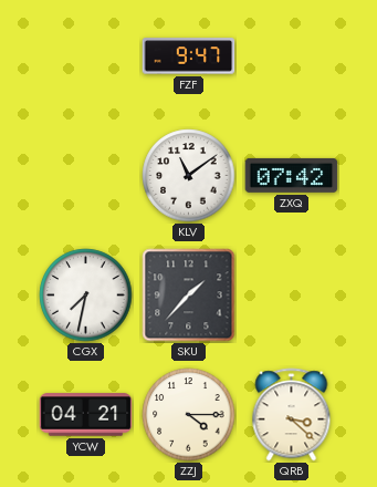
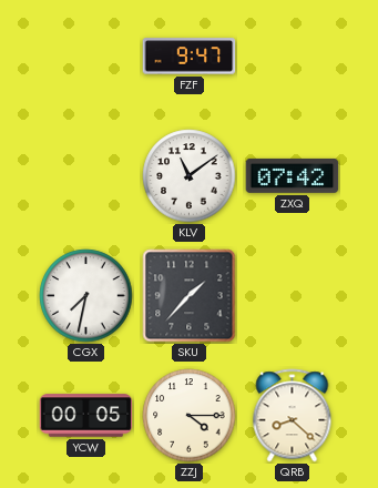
YCW: 04:21 -> 00:05 (86, 416)
QRB: 3:22 -> 8:22 (293, 416)
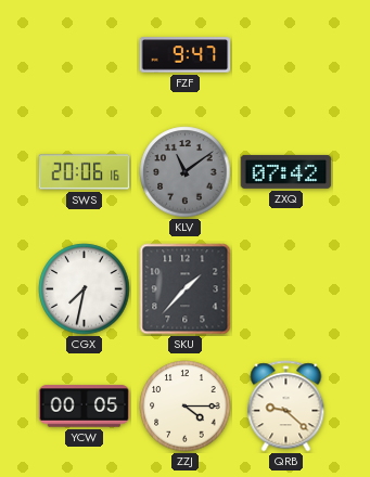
SWS: none -> 20:06 (85, 172)
KLV dial: white -> grey (186, 172)
QRB: 8:22 -> 9:22 (286, 407)
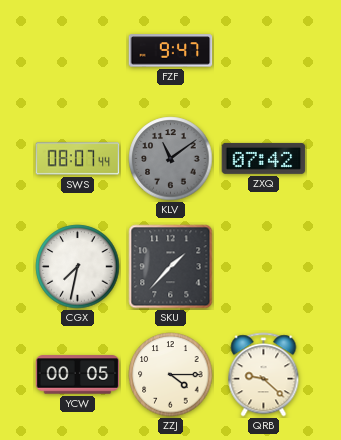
SWS: 20:06 -> 08:07 (78, 159)
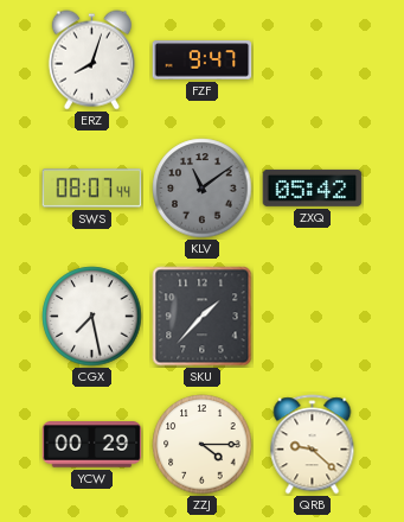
ERZ: none -> 8:03 (91, 61)
ZXQ: 07:42 -> 05:42 (313, 187)
CGX: 7:32 -> 7:28 (92, 317)
YCW: 00:05 -> 00:29 (92, 445)
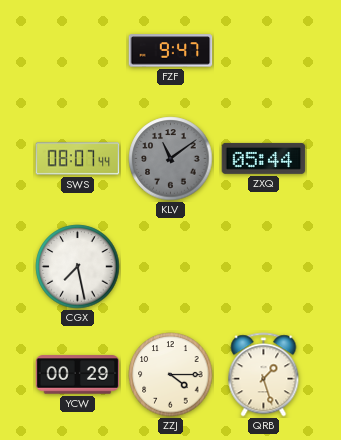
ERZ: 8:03 -> none (91, 61)
ZXQ: 05:42 -> 05:44 (264, 158)
SKU: 1:37 -> none (203, 317)
QRB: 9:22 -> 1:27 (264, 375)
